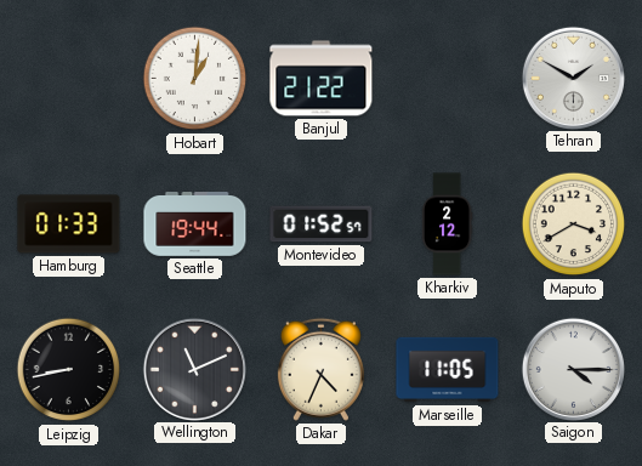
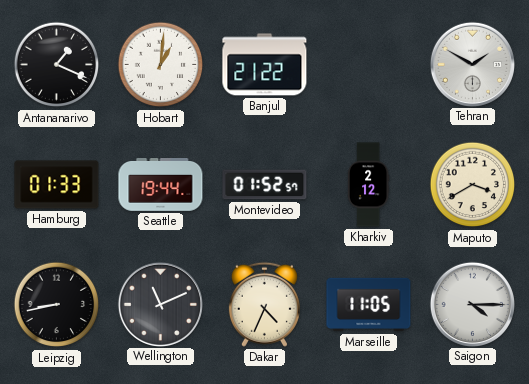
Antananarivo: none -> 1:19 (57, 65)
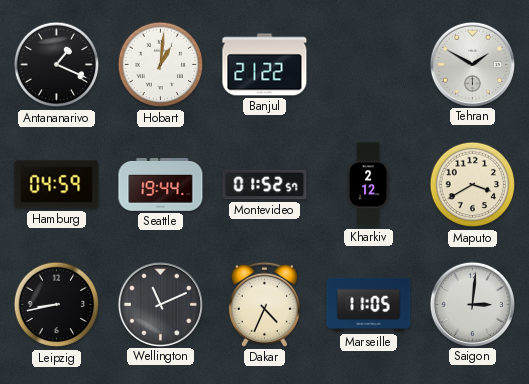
Hamburg: 01:33 -> 04:59 (57, 185)
Saigon: 4:15 -> 3:01 (472, 304)
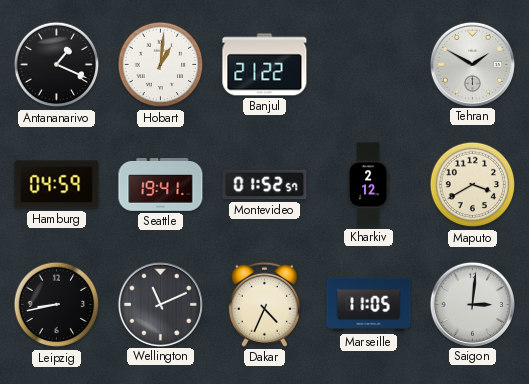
Seattle: 19:44 -> 19:41 (161, 185)
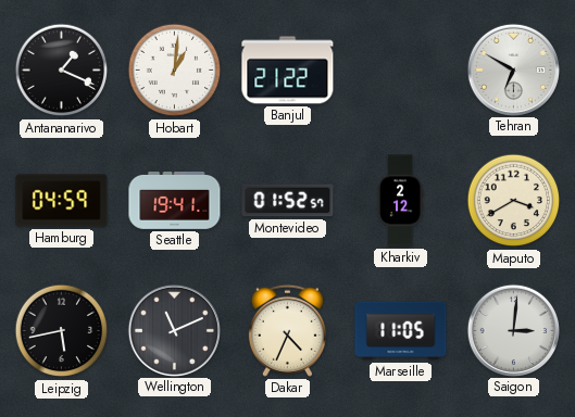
Tehran: 1:50 -> 6:50 (513, 69)
Leipzig: 8:43 -> 5:43 (62, 331)
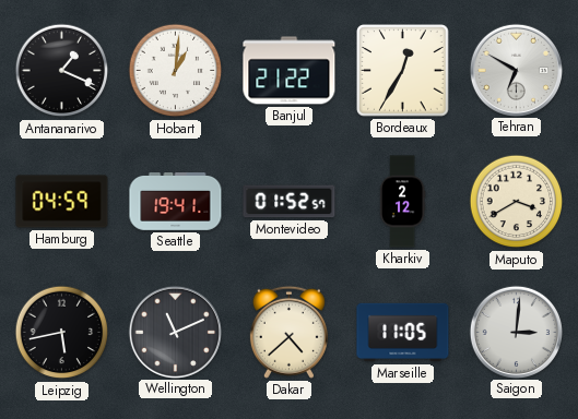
Bordeaux: none -> 12:35 (403, 71)
Dakar: 4:34 -> 4:38 (288, 332)
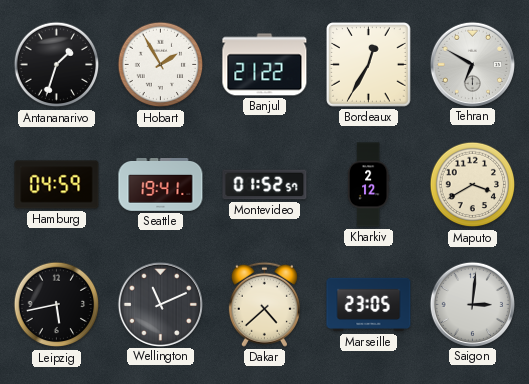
Antananarivo: 1:19 -> 1:33 (57, 65)
Hobart: 1:01 -> 1:55 (161, 65)
Marseille: 11:05 -> 23:05 (369, 305)
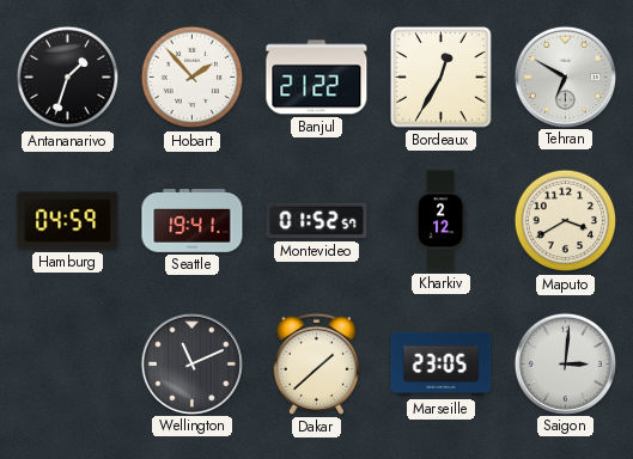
Hobart: 1:55 -> 1:53 (193, 78)
Leipzig: 5:43 -> none (57, 305)
Dakar: 4:38 -> 1:38 (316, 363)
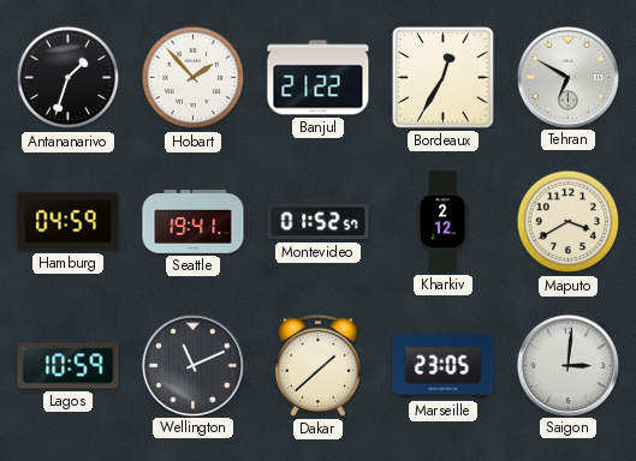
Lagos: none -> 10:59 (69, 366)
